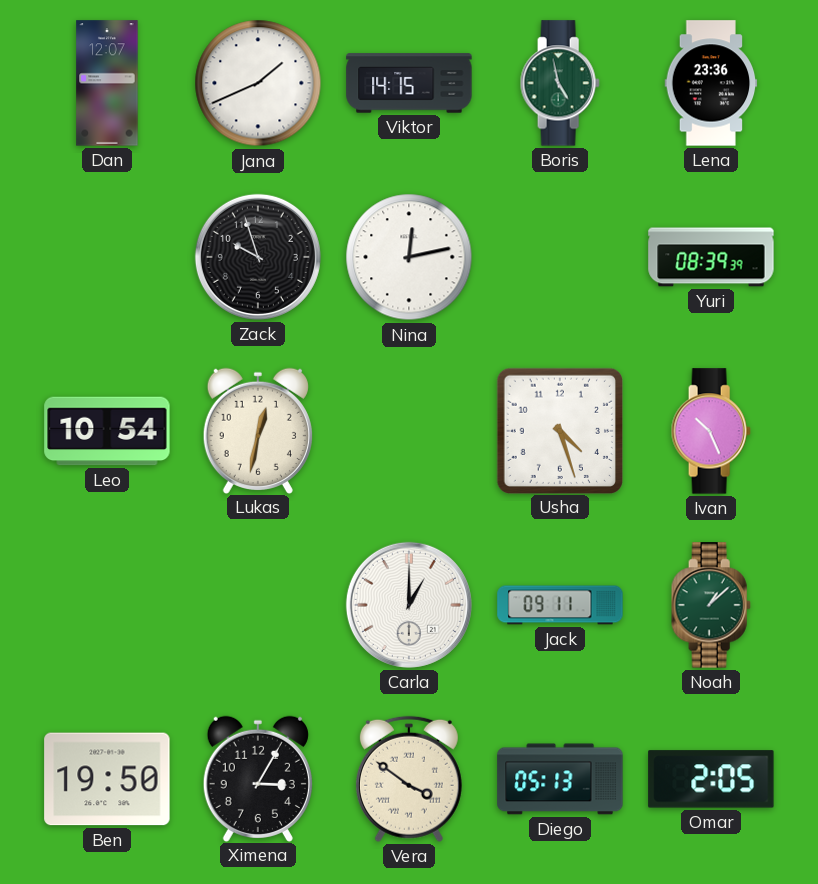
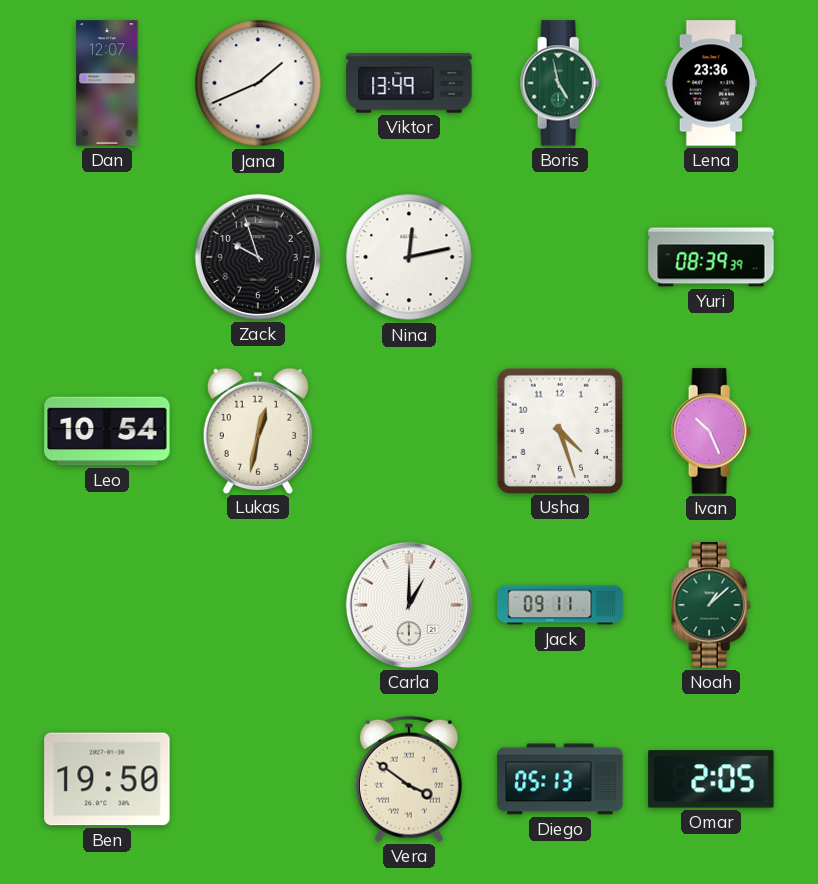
Viktor: 14:15 -> 13:49 (409, 83)
Ximena: 3:05 -> none (258, 778)
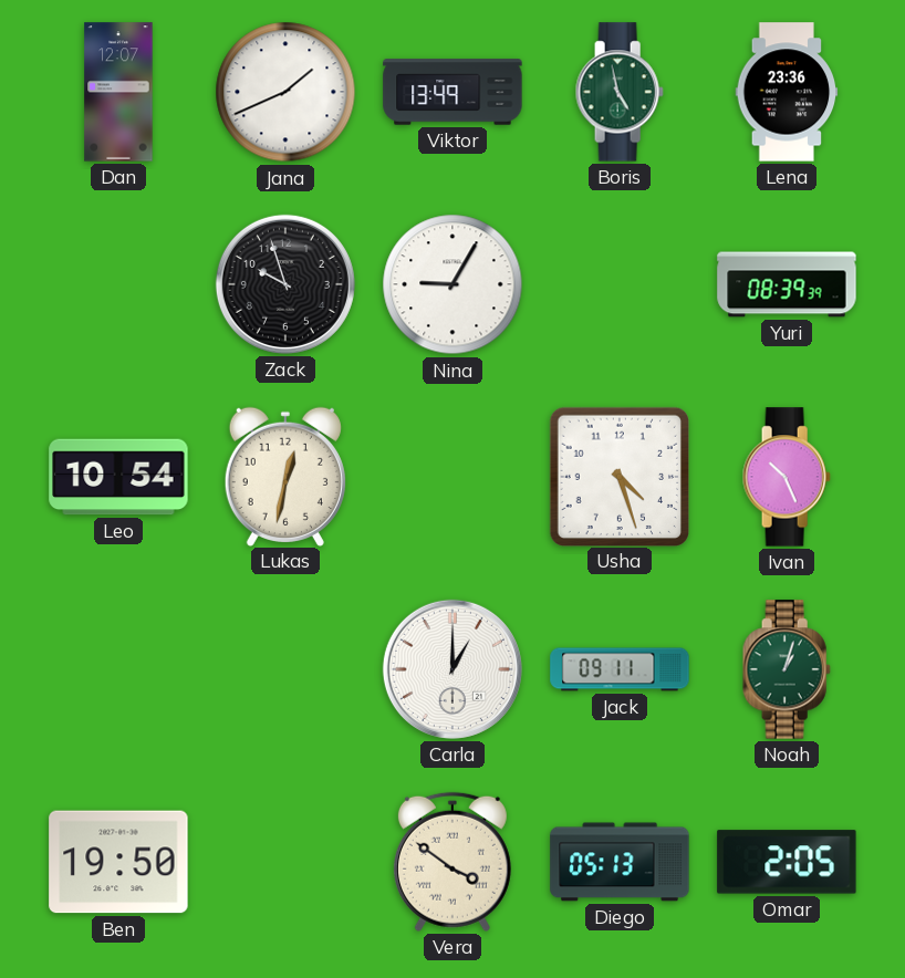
Nina: 12:13 -> 9:05 (452, 284)
Noah: 1:08 -> 1:03 (787, 669)
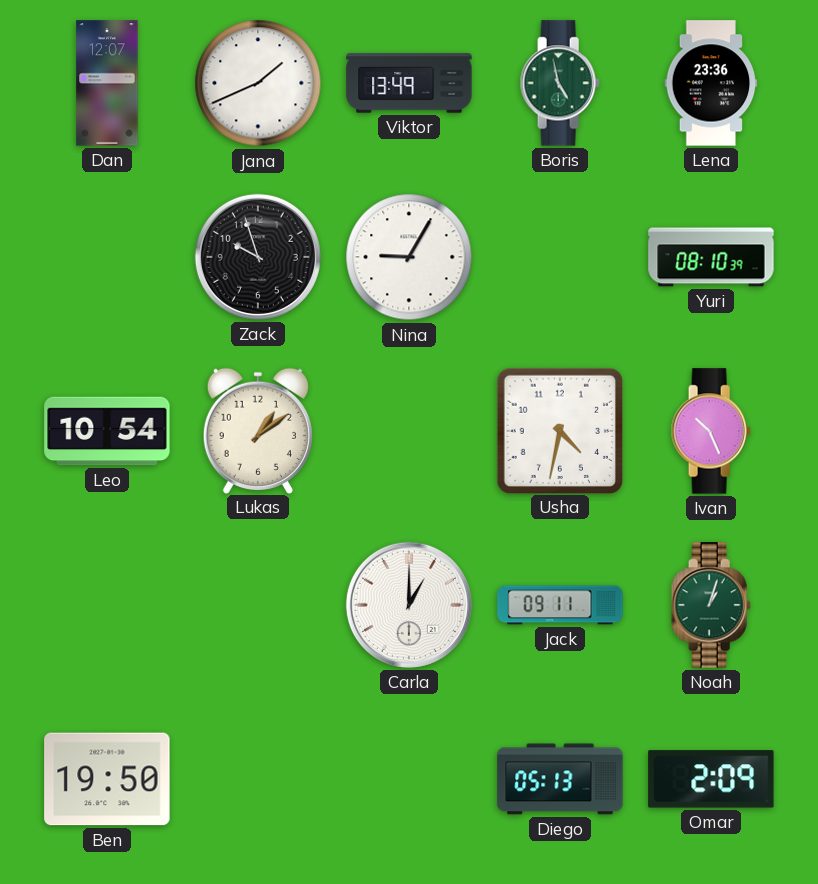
Yuri: 08:39 -> 08:10 (711, 257)
Lukas: 12:32 -> 1:09 (258, 430)
Usha: 4:27 -> 4:32 (559, 430)
Vera: 3:51 -> none (452, 862)
Omar: 2:05 -> 2:09 (711, 779)
